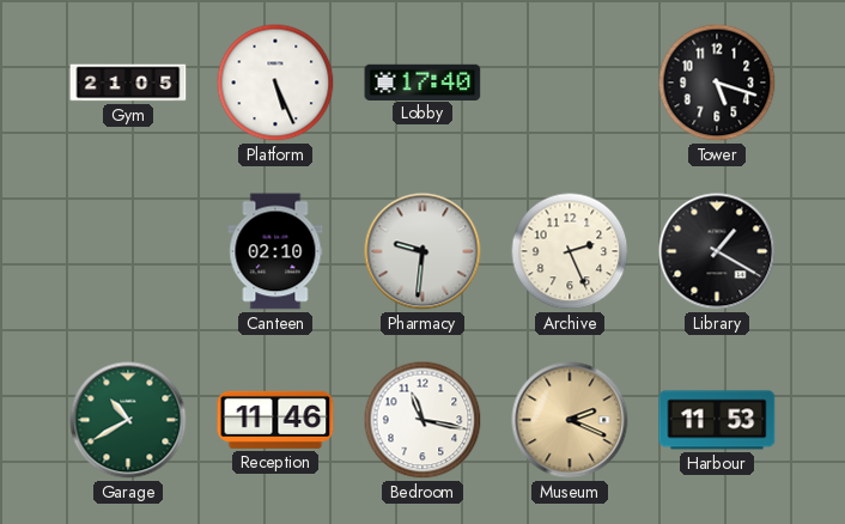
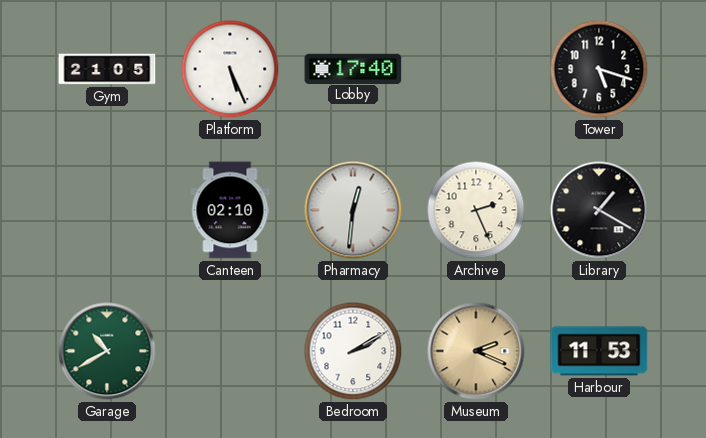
Pharmacy: 9:31 -> 12:31 (353, 210)
Reception: 11:46 -> none (275, 420)
Bedroom: 11:17 -> 2:10 (353, 351)
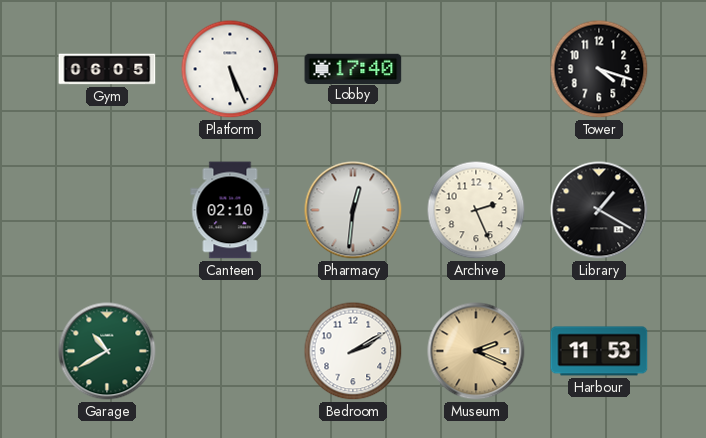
Gym: 21:05 -> 06:05 (107, 69)
Tower: 5:18 -> 4:18 (599, 69)
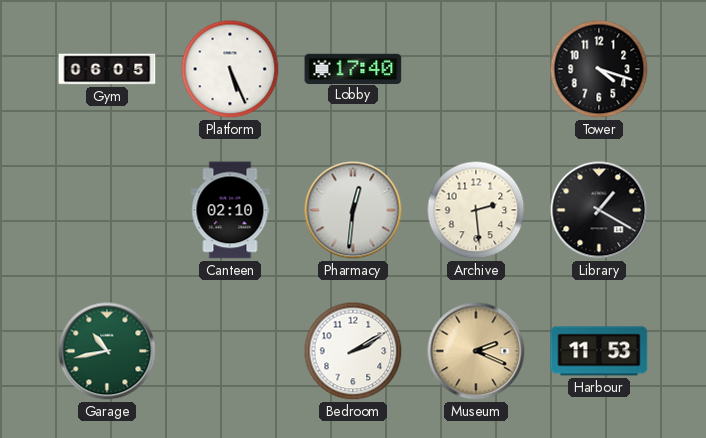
Archive: 2:26 -> 2:29 (476, 210)
Garage: 10:40 -> 10:43 (107, 351)
